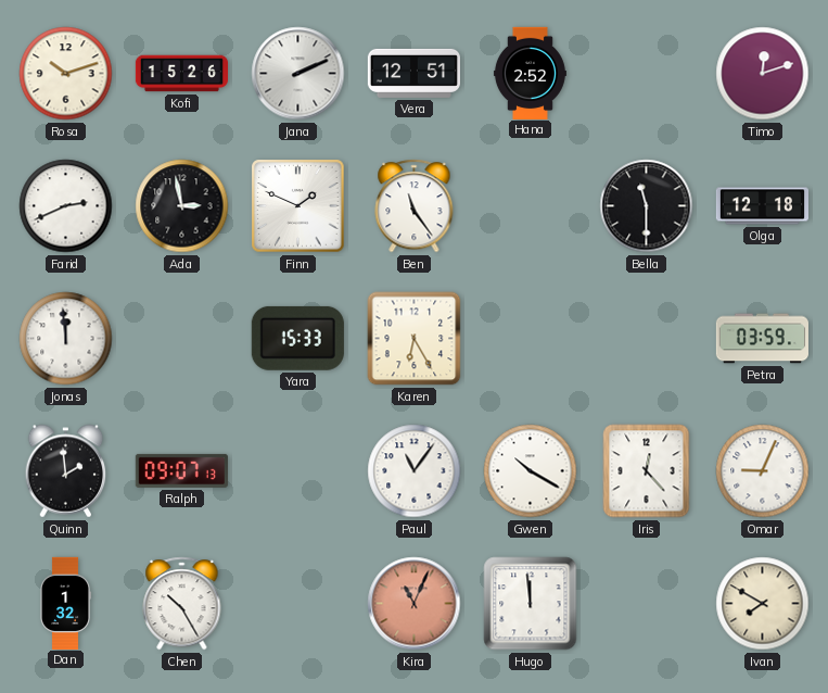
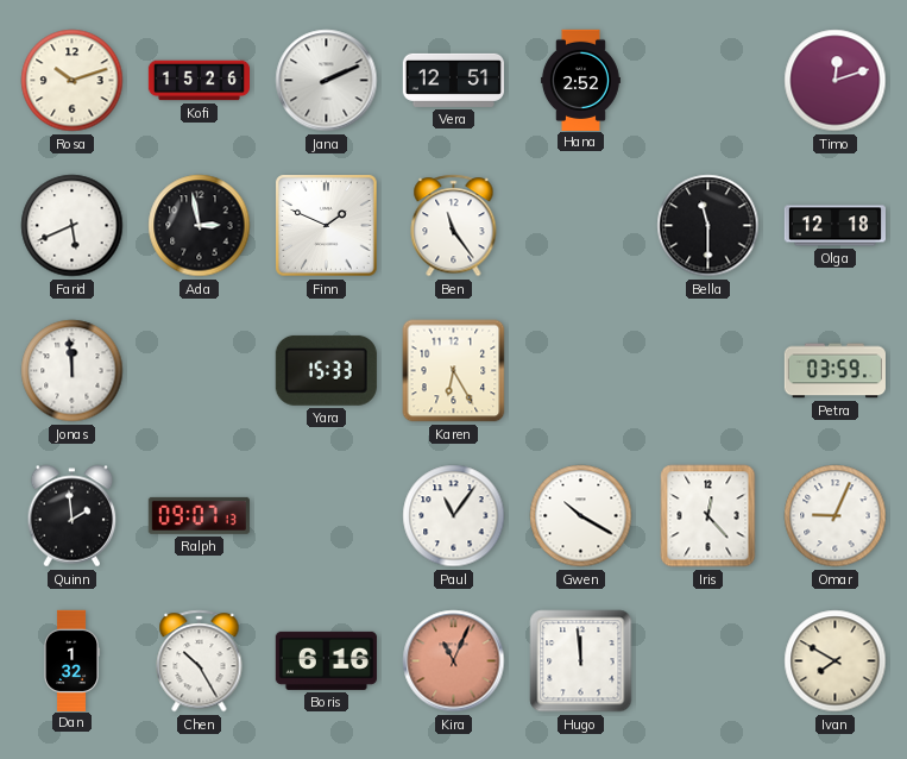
Farid: 2:41 -> 5:41 (73, 226)
Boris: none -> 6:16 (326, 660)
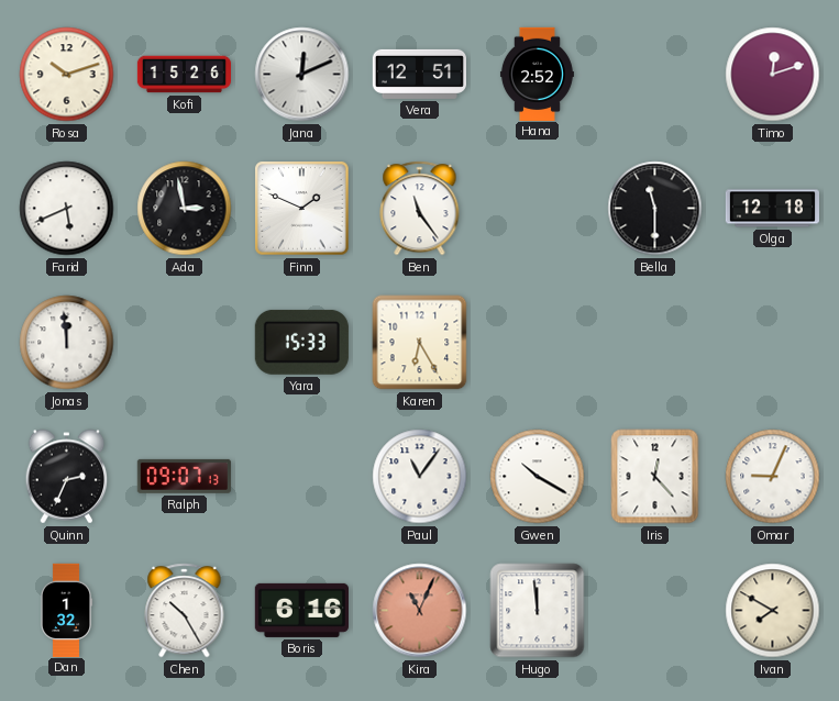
Jana: 2:11 -> 12:11 (302, 75)
Petra: 03:59 -> none (834, 371)
Quinn: 1:59 -> 2:34 (67, 477)
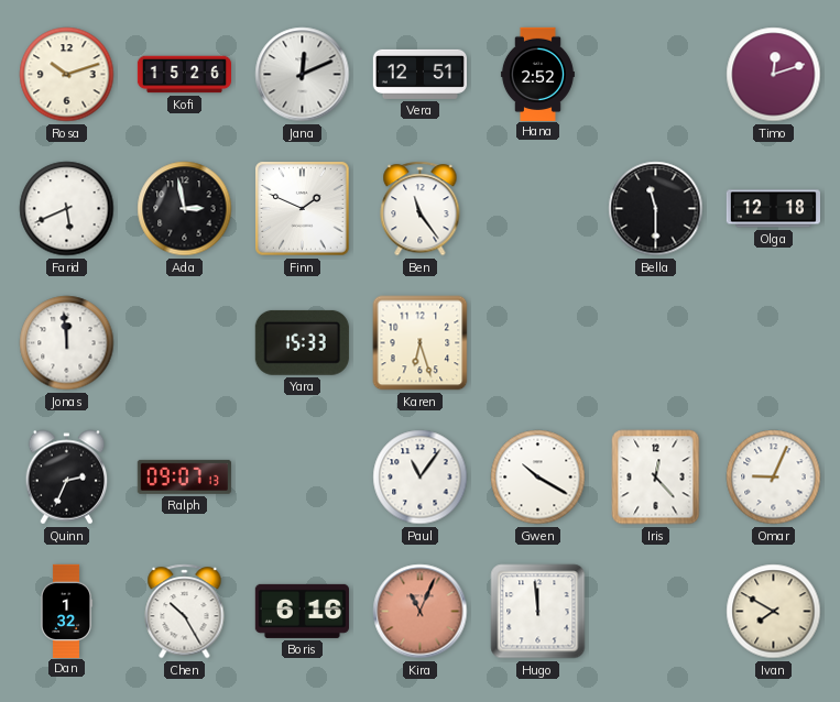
Karen: 6:25 -> 6:27 (421, 343)
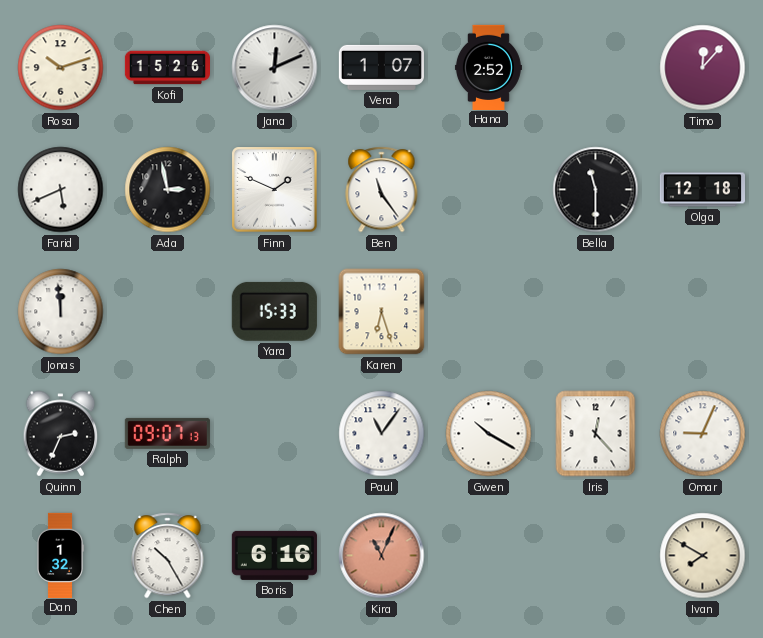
Vera: 12:51 -> 1:07 (381, 67)
Timo: 12:12 -> 12:07 (703, 68)
Hugo: 11:59 -> none (538, 612)
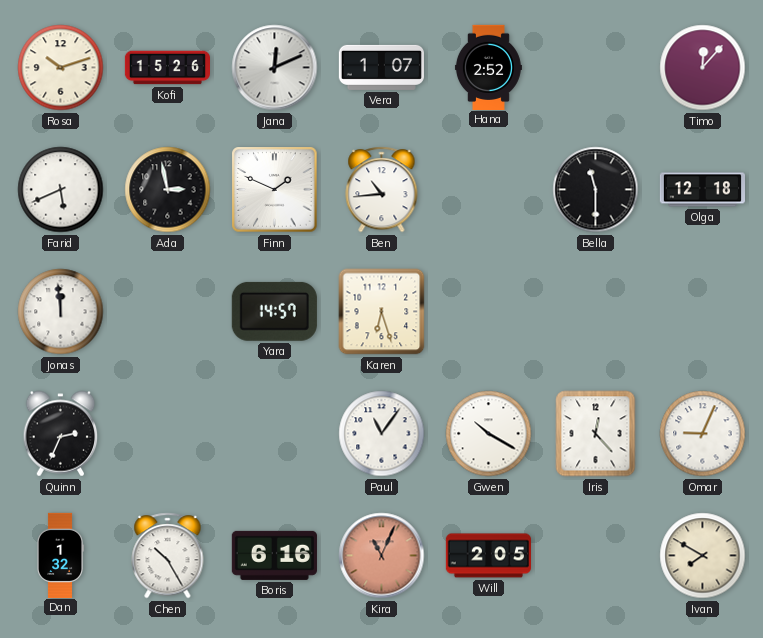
Ben: 11:24 -> 10:44 (382, 190)
Yara: 15:33 -> 14:57 (274, 311)
Ralph: 09:07 -> none (167, 433)
Will: none -> 2:05 (488, 556)
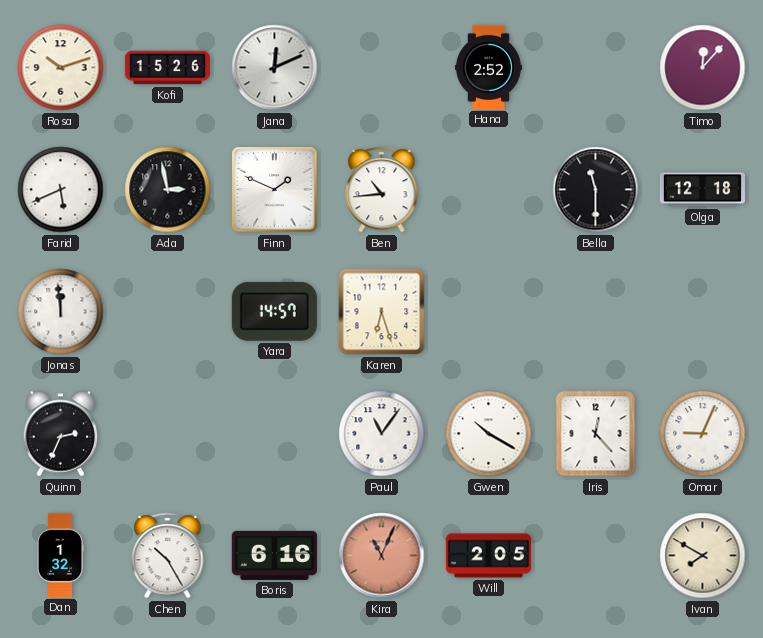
Vera: 1:07 -> none (381, 67)
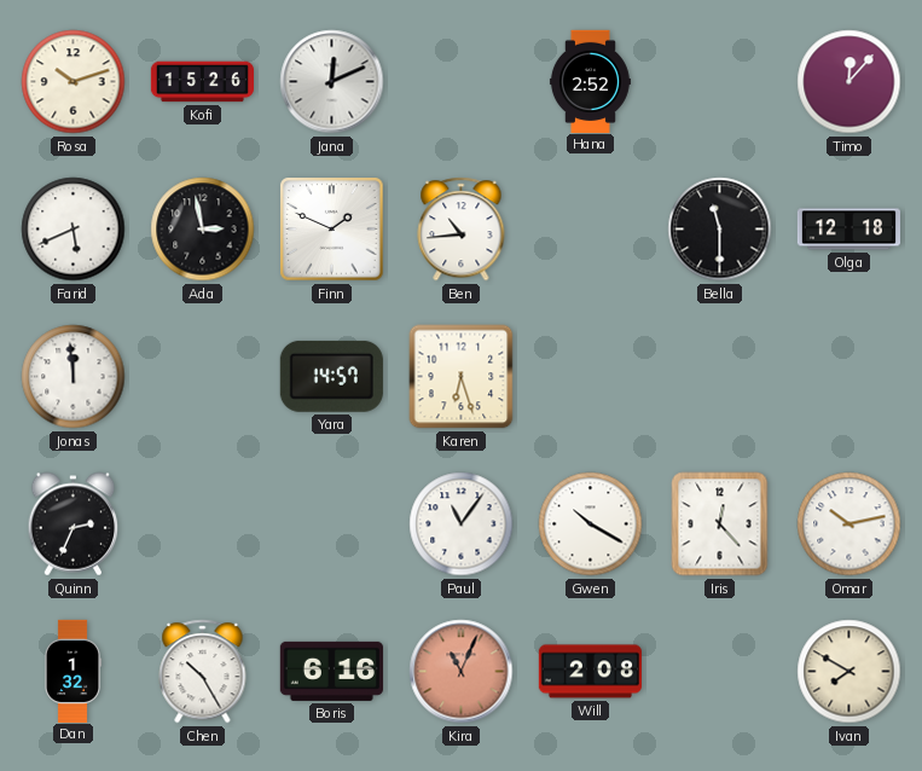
Omar: 9:04 -> 10:13 (849, 524)
Will: 2:05 -> 2:08 (590, 672)
